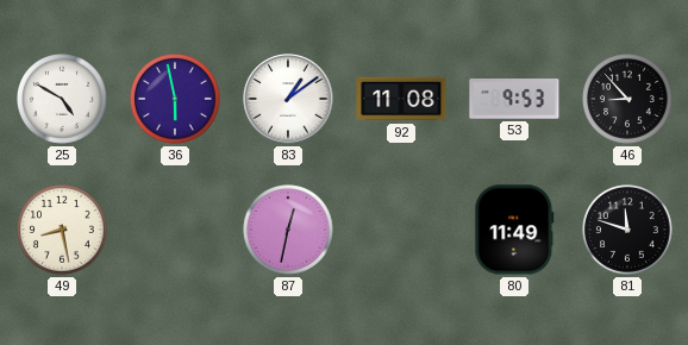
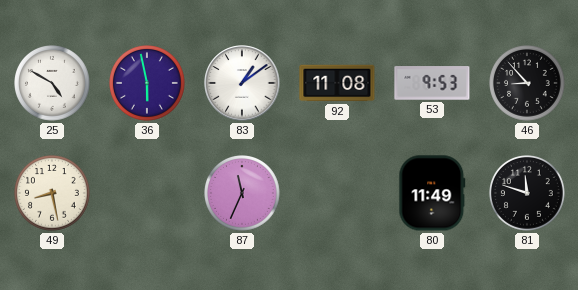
87: 12:32 -> 11:34 (243, 194)
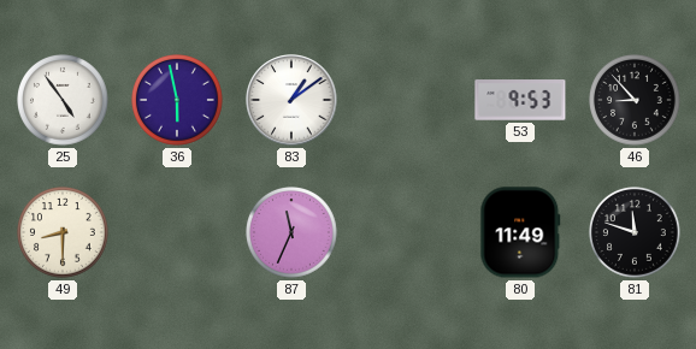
25: 4:50 -> 4:54 (64, 101)
92: 11:08 -> none (337, 83)
49: 8:28 -> 8:30 (64, 233)
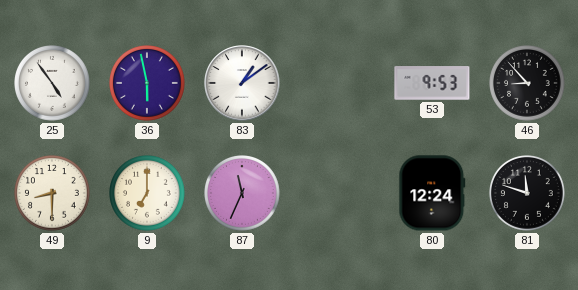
9: none -> 7:00 (148, 194)
80: 11:49 -> 12:24 (432, 193)
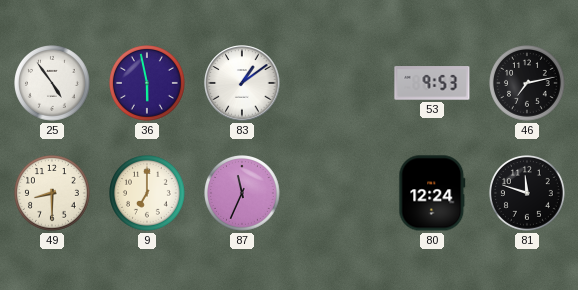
46: 8:53 -> 7:13 (528, 84)
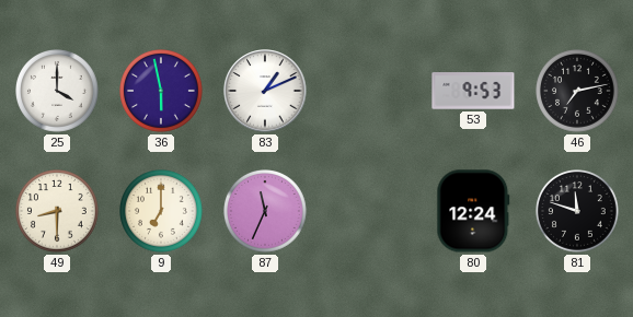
25: 4:54 -> 4:00 (58, 92)
83: 1:09 -> 1:11 (265, 91)
